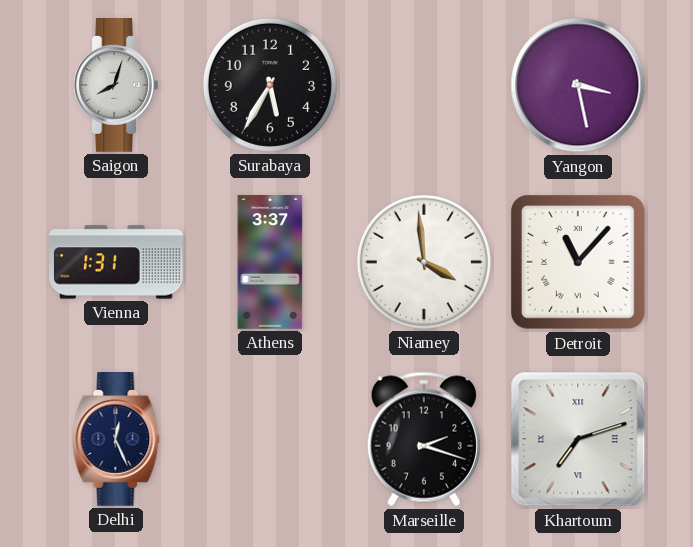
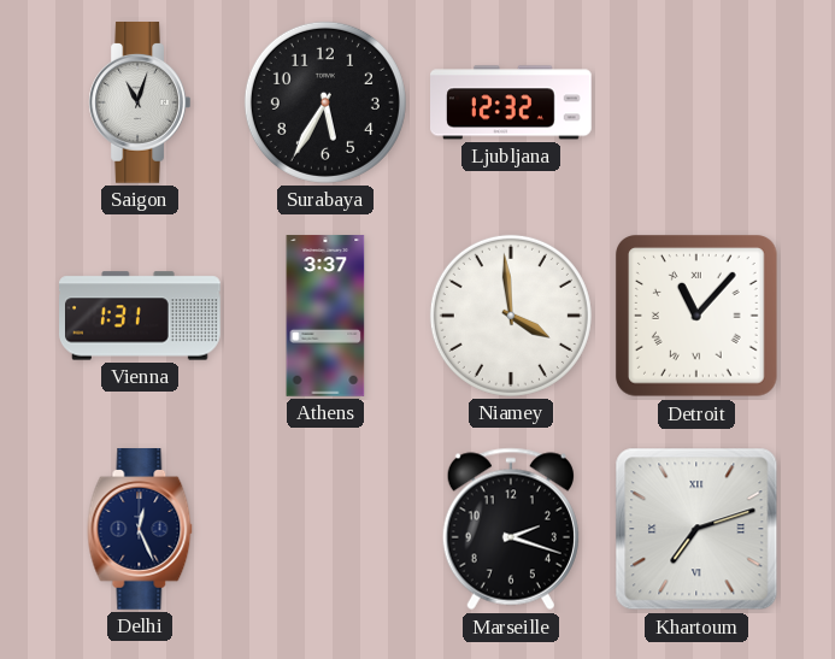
Saigon: 8:03 -> 11:03 (140, 104)
Ljubljana: none -> 12:32 (512, 102)
Yangon: 3:28 -> none (578, 85)
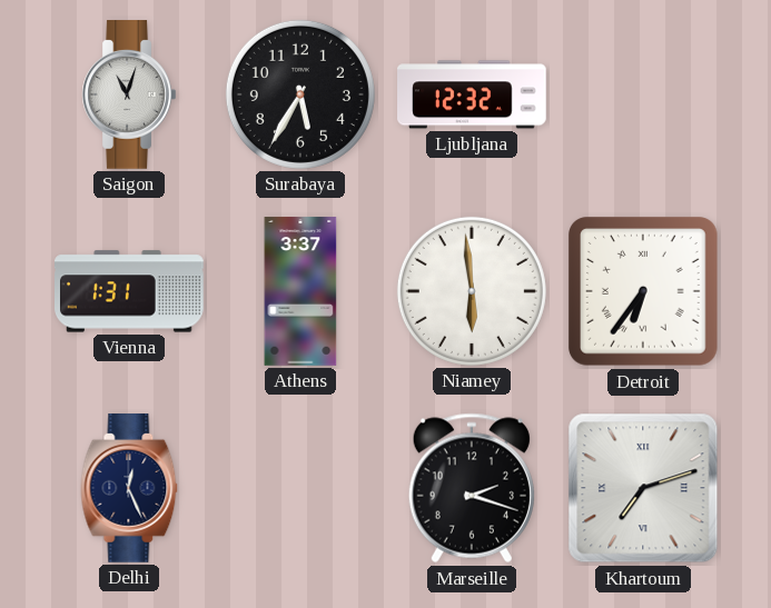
Niamey: 3:59 -> 5:59 (472, 291)
Detroit: 11:07 -> 6:36 (644, 292)
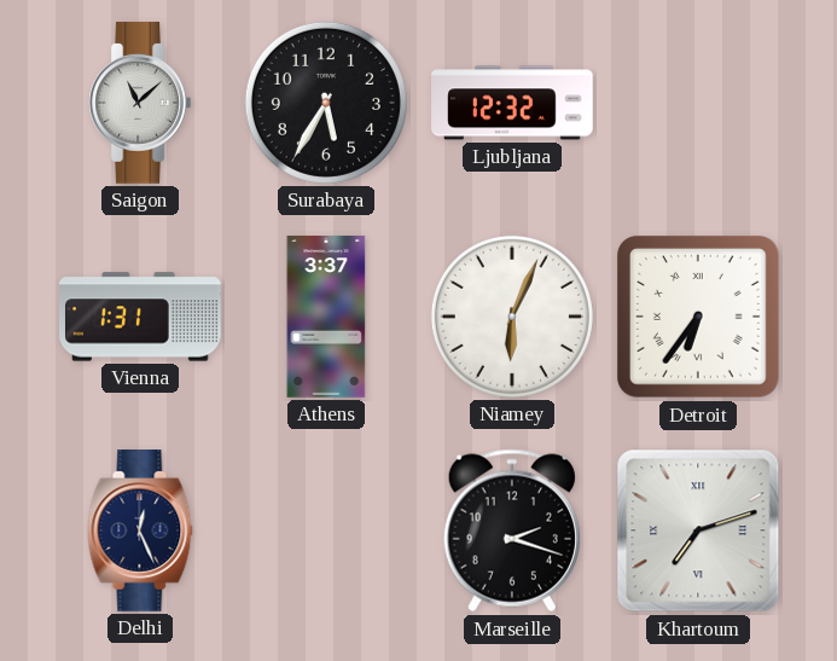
Saigon: 11:03 -> 11:08 (140, 104)
Niamey: 5:59 -> 6:04 (512, 317)
